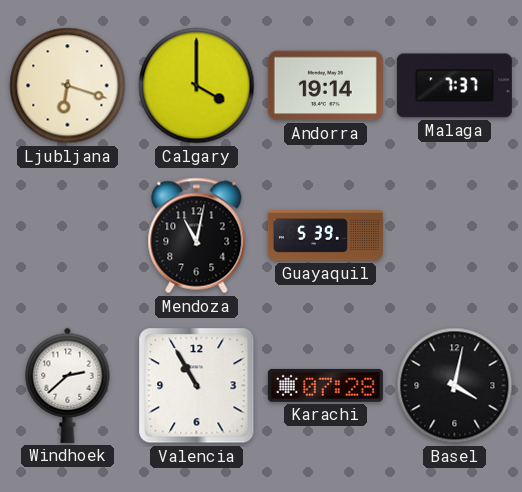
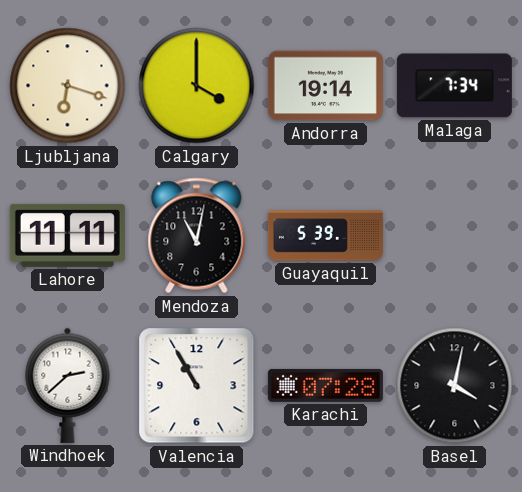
Malaga: 7:37 -> 7:34 (454, 86)
Lahore: none -> 11:11 (67, 235)
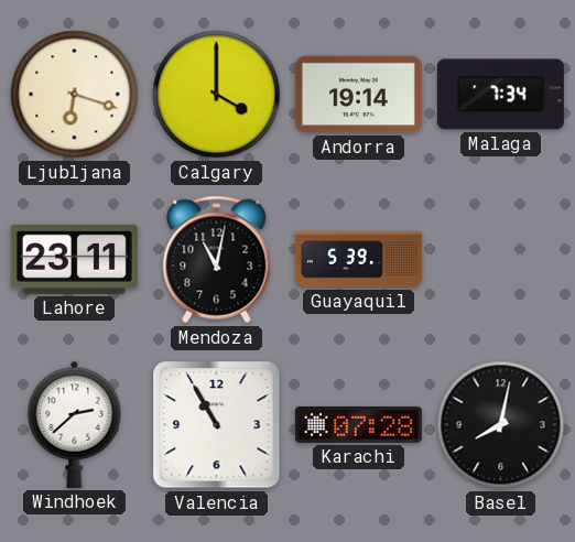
Lahore: 11:11 -> 23:11 (74, 259)
Basel: 4:02 -> 8:02 (501, 425)
